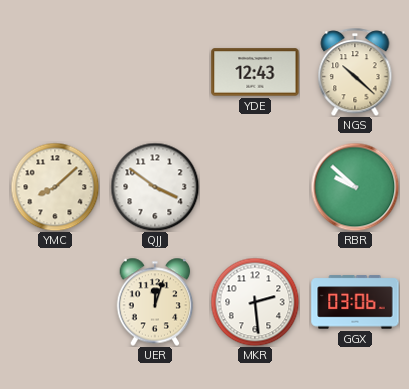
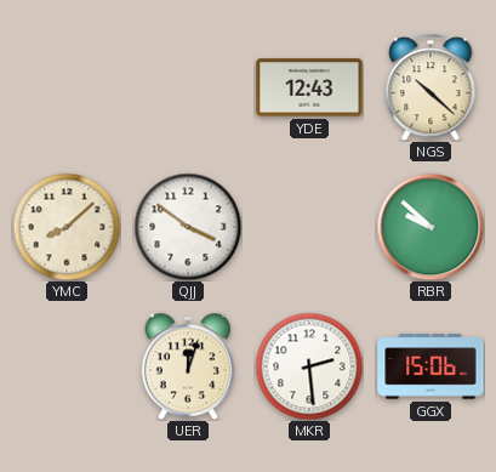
GGX: 03:06 -> 15:06 (431, 366)
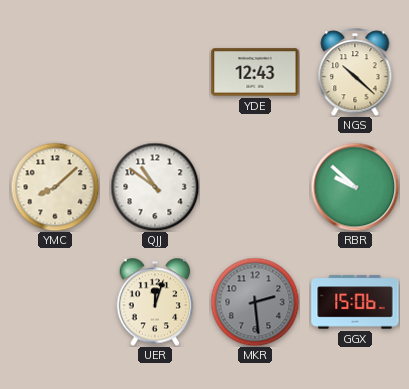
QJJ: 3:51 -> 10:51 (155, 187)
MKR dial: white -> grey (255, 302)
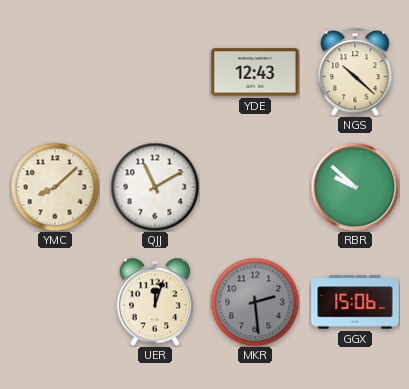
QJJ: 10:51 -> 11:10 (155, 187)
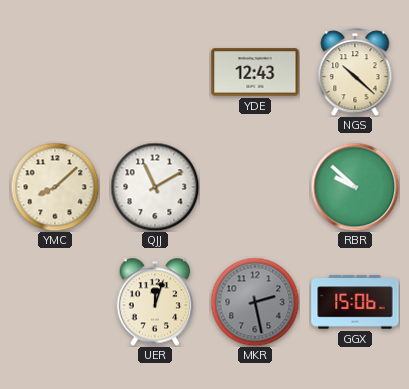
MKR: 2:29 -> 2:28 (255, 302)
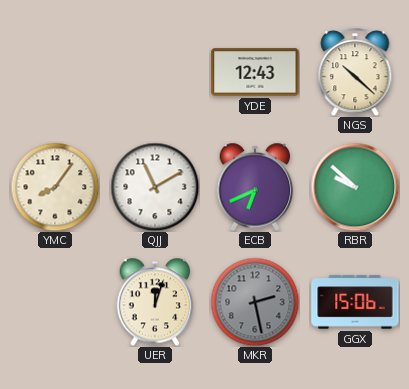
YMC: 8:08 -> 8:06 (55, 187)
ECB: none -> 6:41 (255, 187)
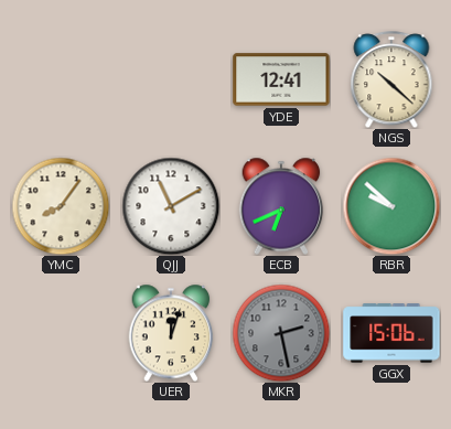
YDE: 12:43 -> 12:41 (281, 79)
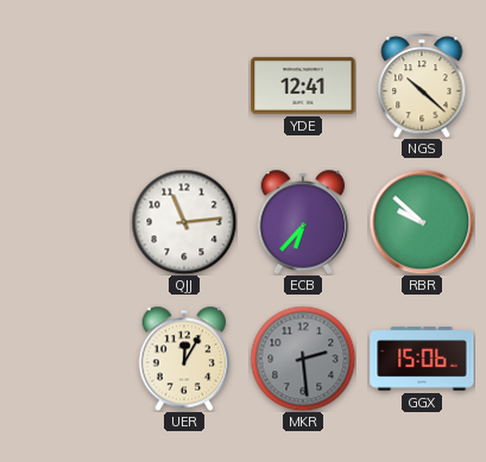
YMC: 8:06 -> none (61, 206)
QJJ: 11:10 -> 11:14 (184, 222)
ECB: 6:41 -> 6:37 (303, 222)
UER: 12:03 -> 12:05 (184, 359)
MKR: 2:28 -> 2:29 (303, 359)
